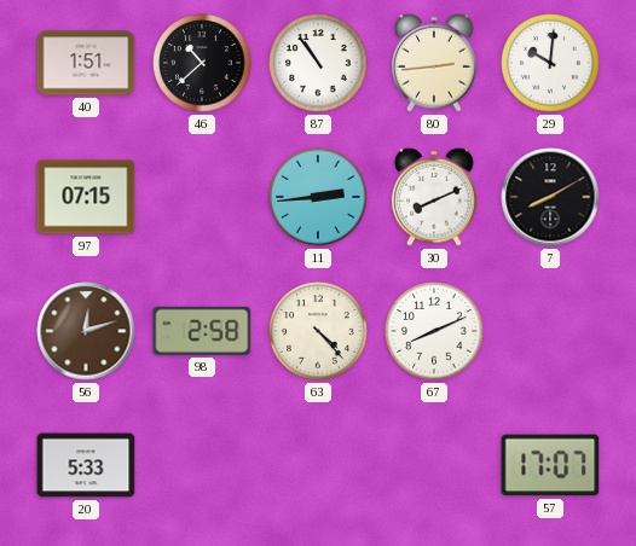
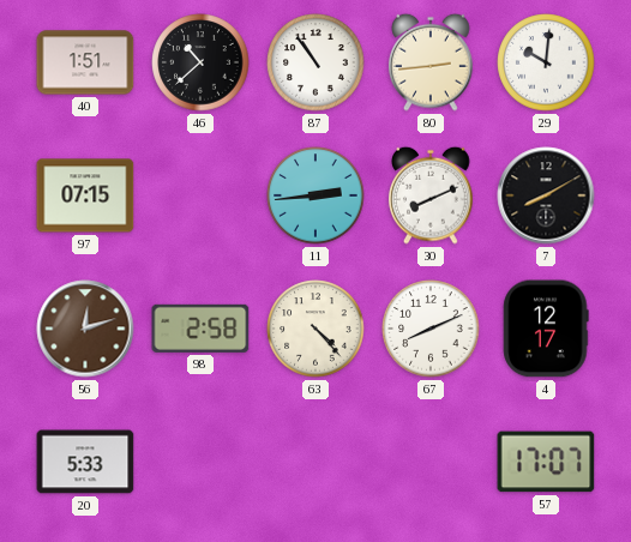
4: none -> 12:17 (546, 329)
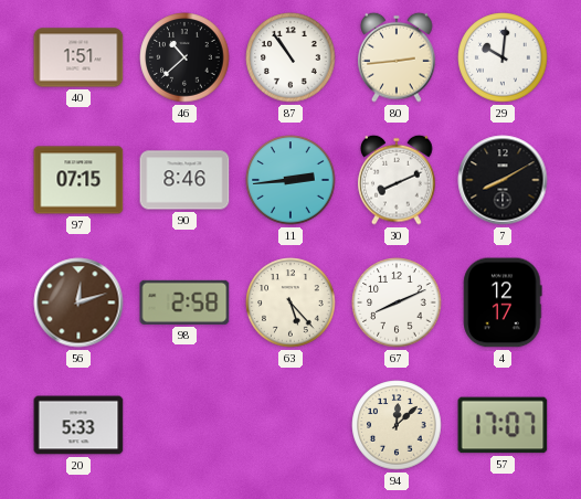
90: none -> 8:46 (184, 180)
63: 4:23 -> 5:23 (290, 302)
94: none -> 12:08 (397, 425)
